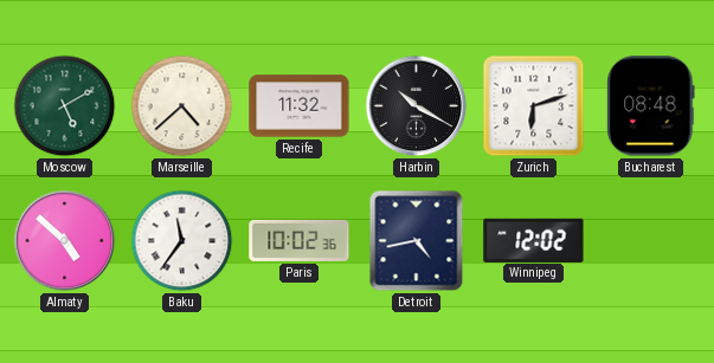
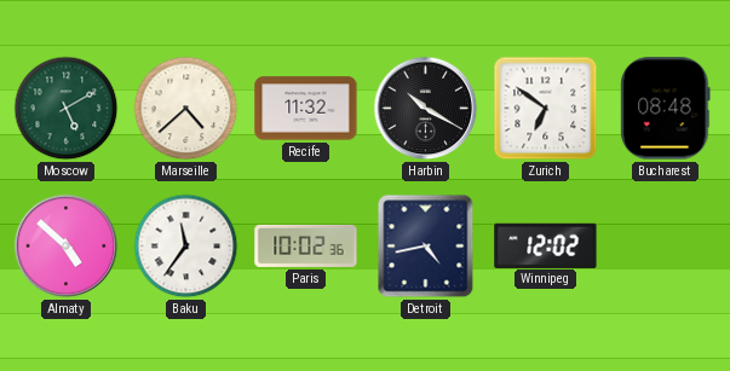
Zurich: 6:12 -> 6:51 (546, 109)
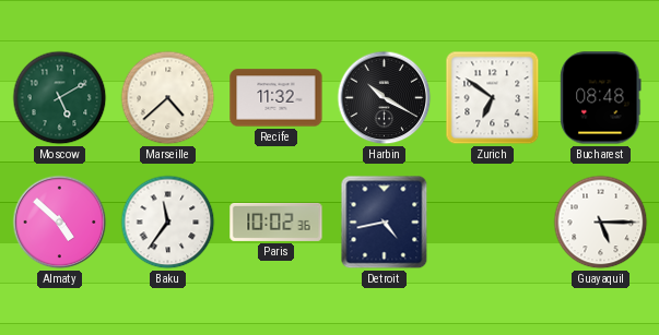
Winnipeg: 12:02 -> none (546, 245)
Guayaquil: none -> 5:15 (601, 223)
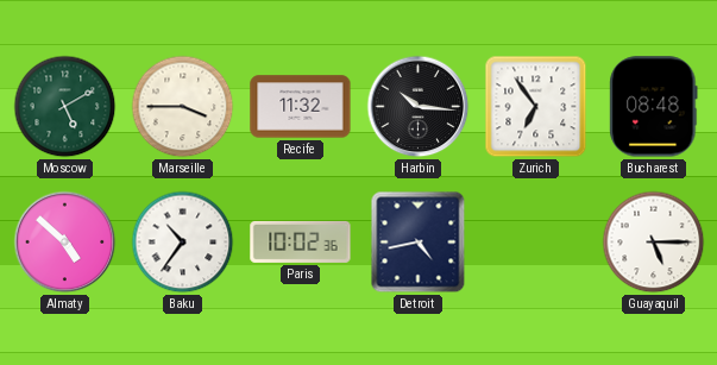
Marseille: 4:38 -> 3:45 (183, 107)
Harbin: 10:20 -> 10:16 (419, 107)
Zurich: 6:51 -> 6:54 (536, 107)
Baku: 11:36 -> 10:36 (183, 243)
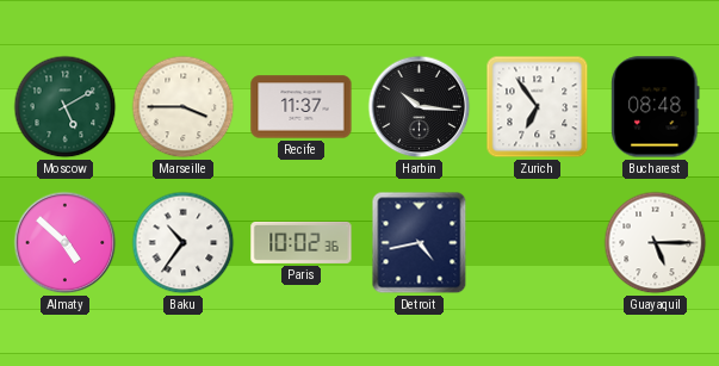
Recife: 11:32 -> 11:37 (302, 107)
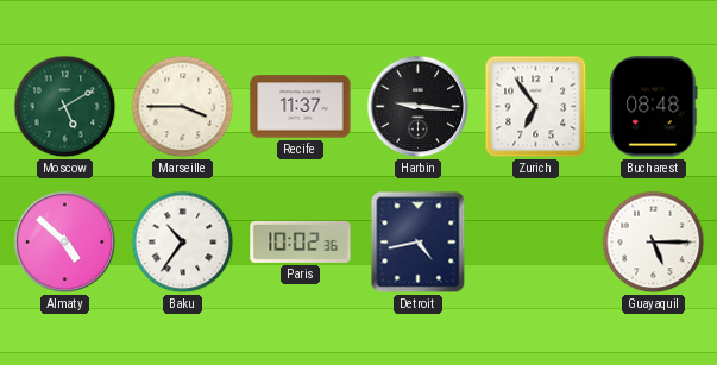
Harbin: 10:16 -> 9:16 (419, 107)
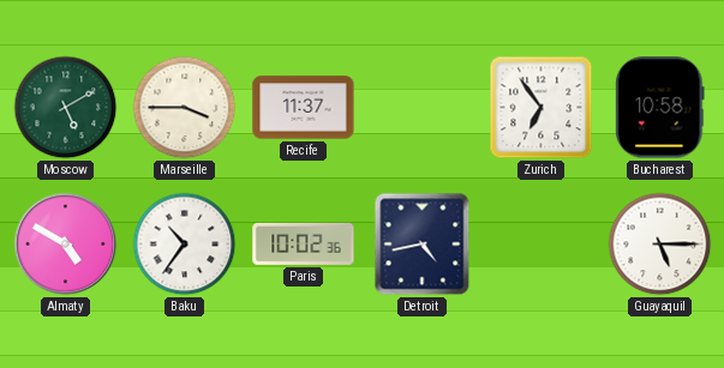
Harbin: 9:16 -> none (419, 107)
Bucharest: 08:48 -> 10:58 (660, 108)
Almaty: 4:52 -> 4:50 (66, 245)
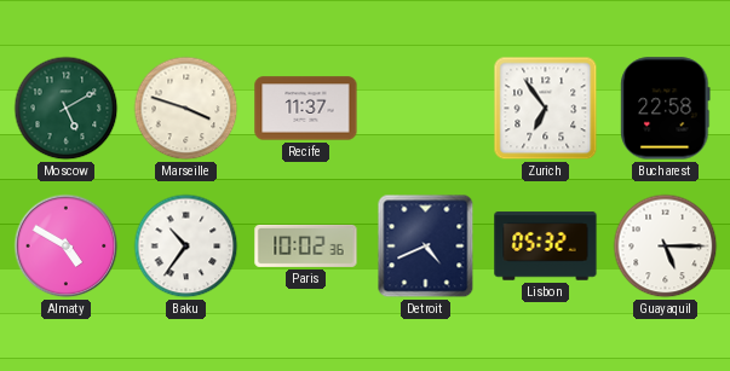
Marseille: 3:45 -> 3:48 (186, 109)
Bucharest: 10:58 -> 22:58 (666, 109)
Detroit: 4:43 -> 4:41 (426, 247)
Lisbon: none -> 05:32 (546, 247)
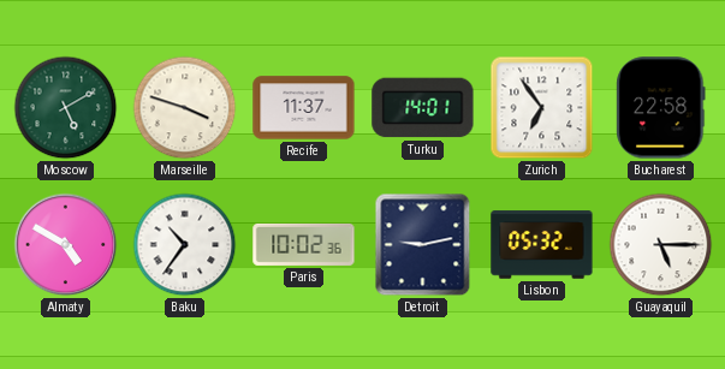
Turku: none -> 14:01 (423, 108)
Detroit: 4:41 -> 9:13 (423, 245)
